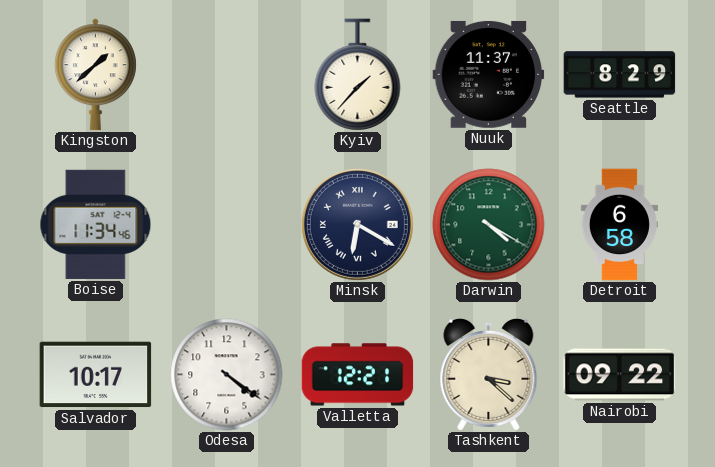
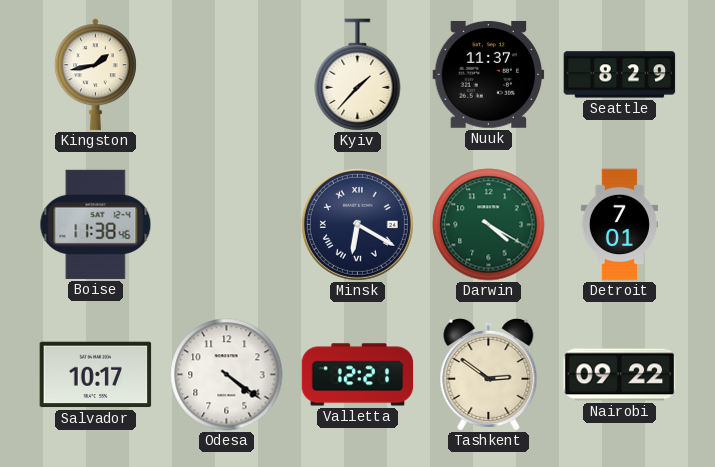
Kingston: 1:38 -> 1:43 (95, 75)
Boise: 11:34 -> 11:38 (96, 224)
Detroit: 6:58 -> 7:01 (619, 225)
Tashkent: 3:22 -> 2:51 (489, 374)
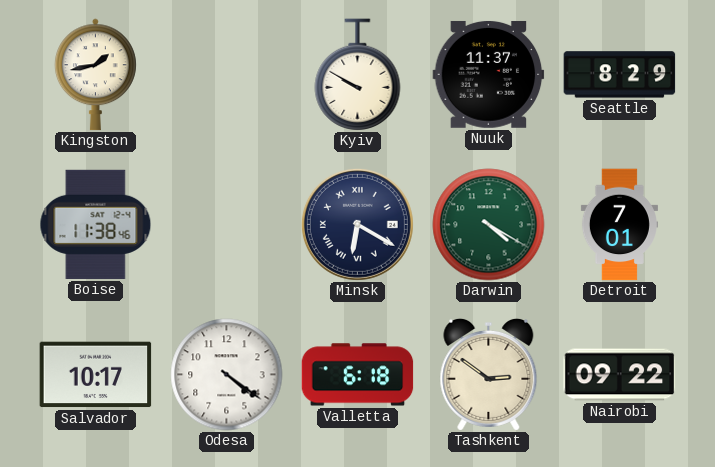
Kyiv: 1:37 -> 9:50 (358, 75)
Valletta: 12:21 -> 6:18 (358, 375)
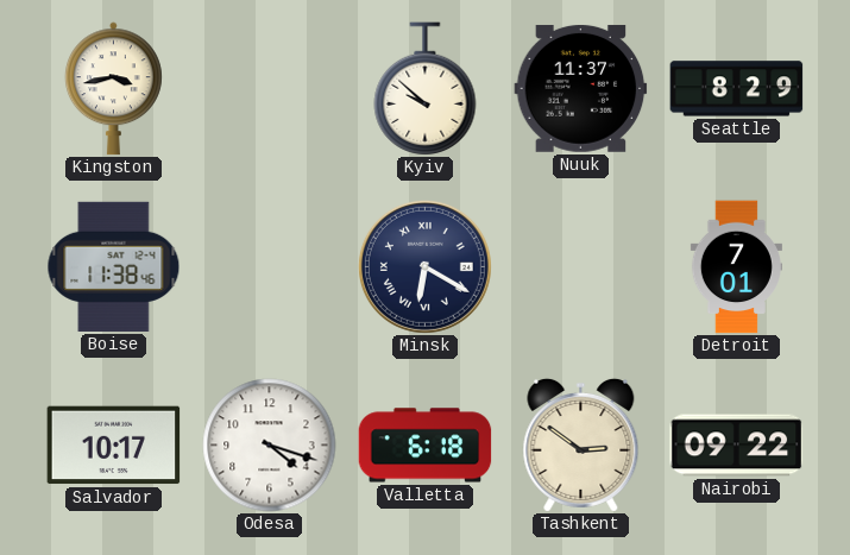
Kingston: 1:43 -> 3:43 (113, 89)
Kyiv: 9:50 -> 9:52 (426, 89)
Darwin: 4:20 -> none (489, 225)
Odesa: 4:21 -> 4:18 (270, 446)
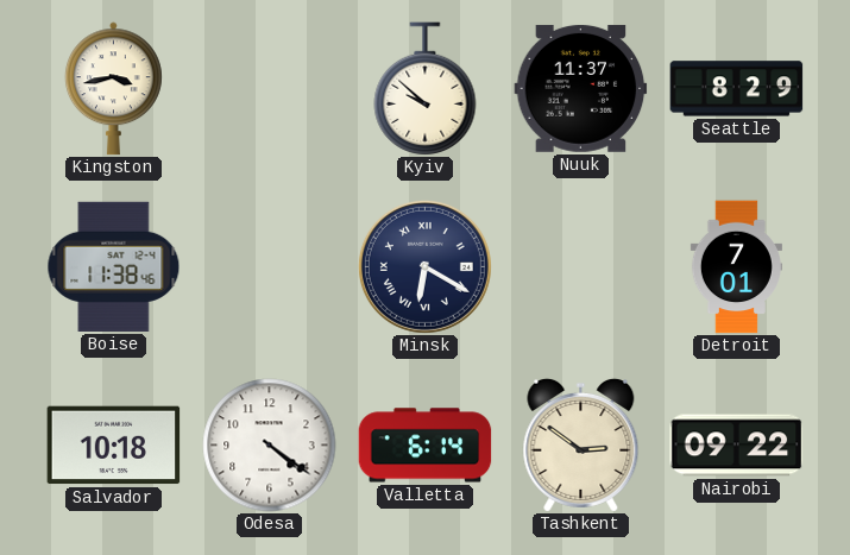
Salvador: 10:17 -> 10:18 (114, 446)
Odesa: 4:18 -> 4:21 (270, 446)
Valletta: 6:18 -> 6:14 (426, 446)
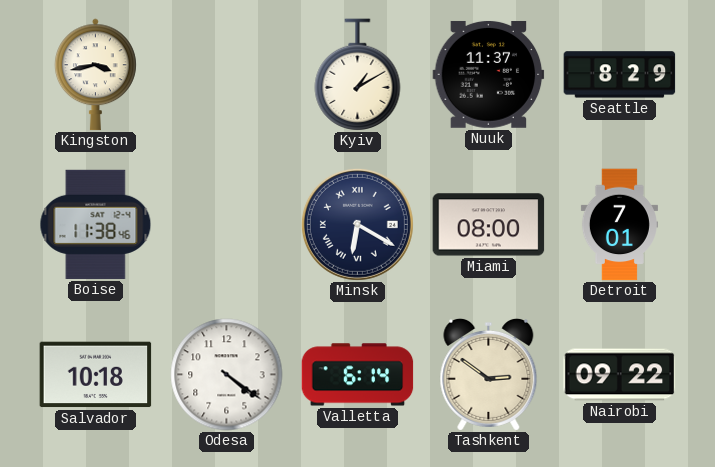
Kyiv: 9:52 -> 1:10 (358, 75)
Miami: none -> 08:00 (489, 225)
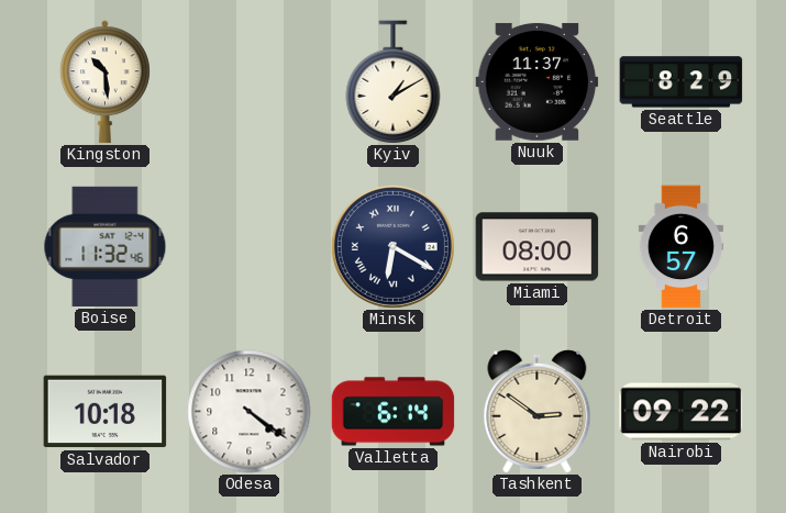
Kingston: 3:43 -> 10:29 (104, 82)
Boise: 11:38 -> 11:32 (106, 246)
Detroit: 7:01 -> 6:57 (680, 247)
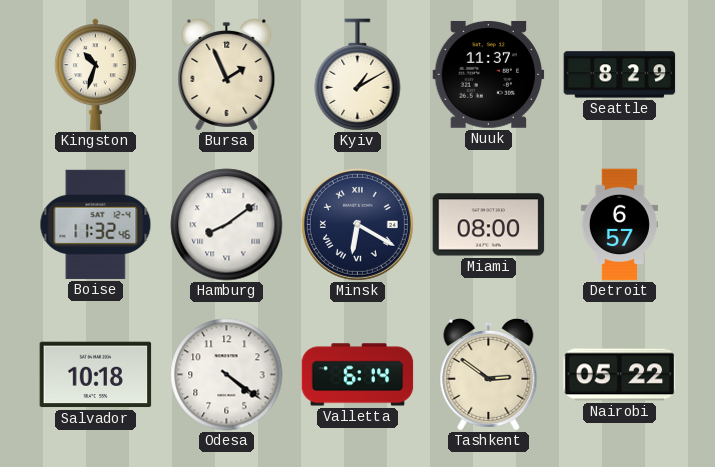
Kingston: 10:29 -> 10:33 (95, 75)
Bursa: none -> 1:56 (227, 74)
Hamburg: none -> 8:09 (227, 225)
Nairobi: 09:22 -> 05:22 (620, 375)
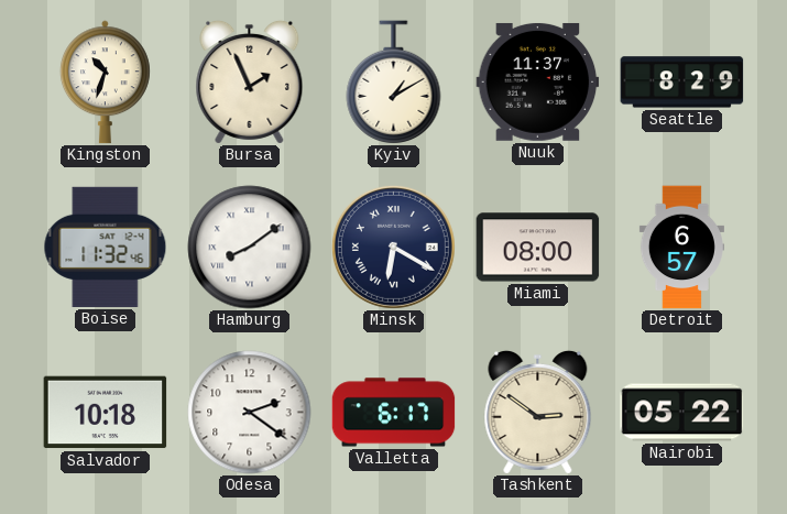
Odesa: 4:21 -> 2:21 (250, 413)
Valletta: 6:14 -> 6:17 (394, 413)
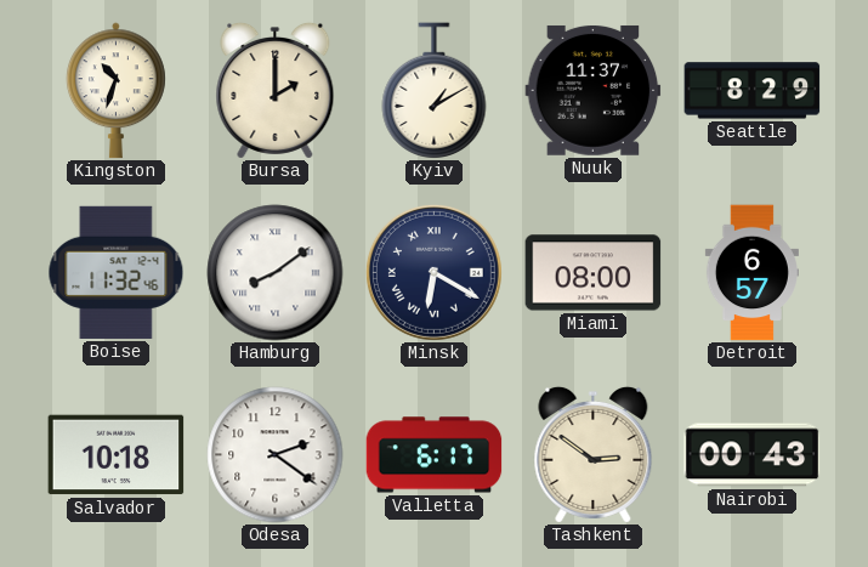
Bursa: 1:56 -> 2:00 (276, 90)
Nairobi: 05:22 -> 00:43 (753, 455)
